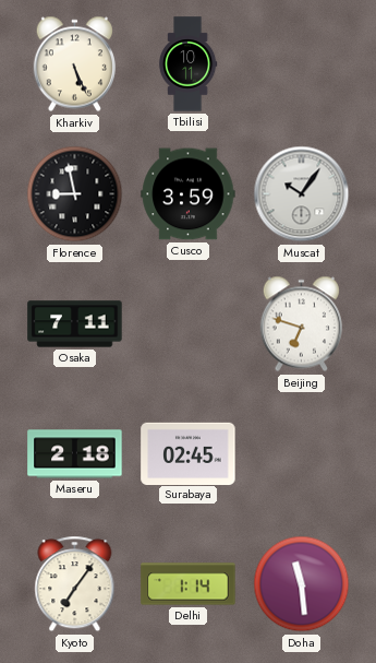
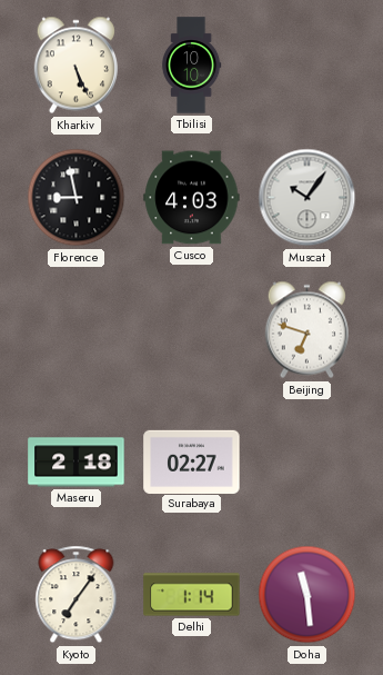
Tbilisi: 10:11 -> 10:10 (191, 66)
Cusco: 3:59 -> 4:03 (192, 198)
Osaka: 7:11 -> none (75, 324)
Surabaya: 02:45 -> 02:27 (192, 461)
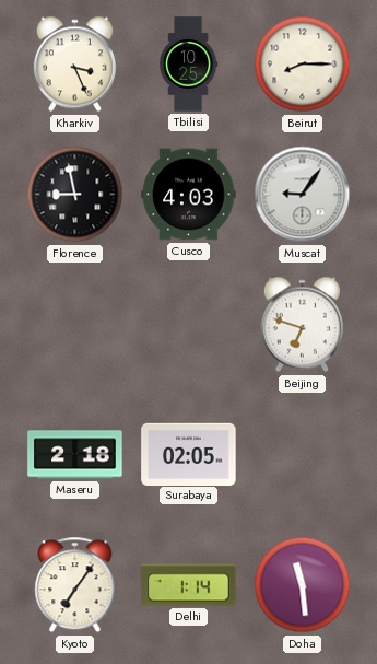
Kharkiv: 5:26 -> 3:26 (74, 65)
Tbilisi: 10:10 -> 10:25 (188, 65)
Beirut: none -> 8:15 (303, 65)
Muscat: 10:06 -> 9:06 (303, 195)
Surabaya: 02:27 -> 02:05 (189, 454)
